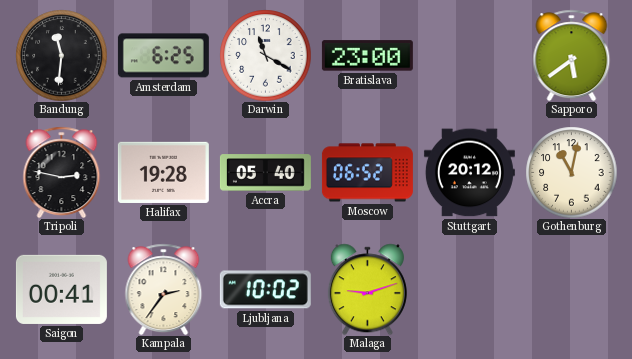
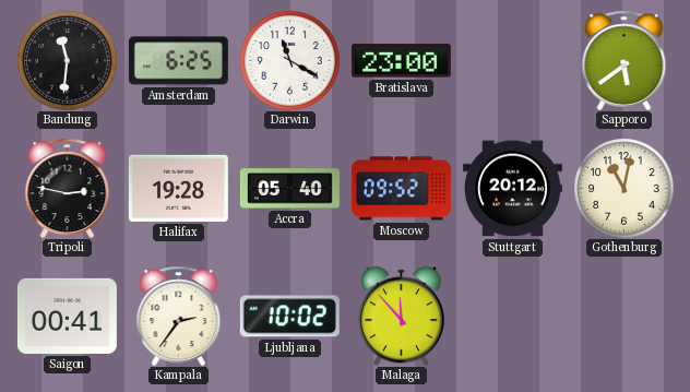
Moscow: 06:52 -> 09:52 (401, 189)
Malaga: 9:12 -> 11:53 (401, 316)
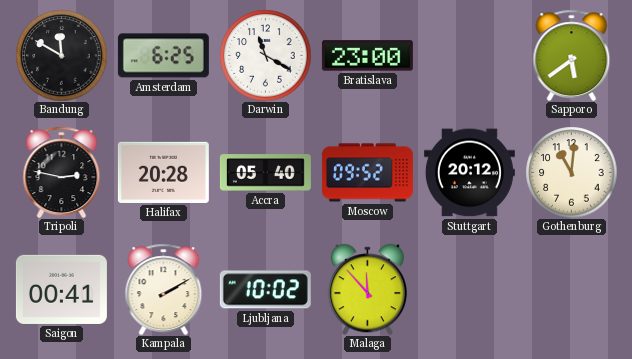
Bandung: 11:31 -> 11:50 (61, 55)
Halifax: 19:28 -> 20:28 (163, 172)
Gothenburg: 11:02 -> 11:01 (571, 172)
Kampala: 2:36 -> 2:10 (164, 289)
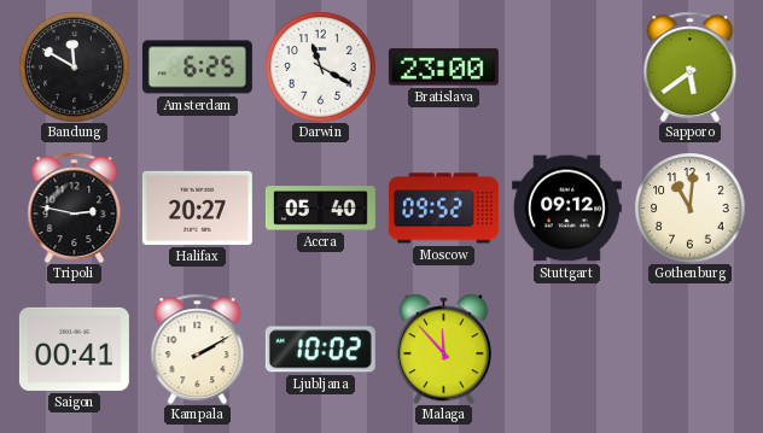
Halifax: 20:28 -> 20:27 (197, 207)
Stuttgart: 20:12 -> 09:12 (566, 209)
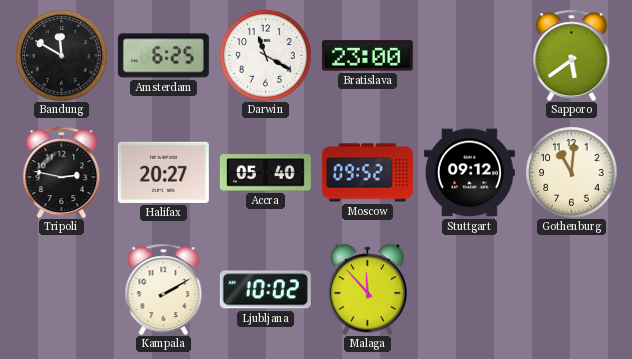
Saigon: 00:41 -> none (74, 349)
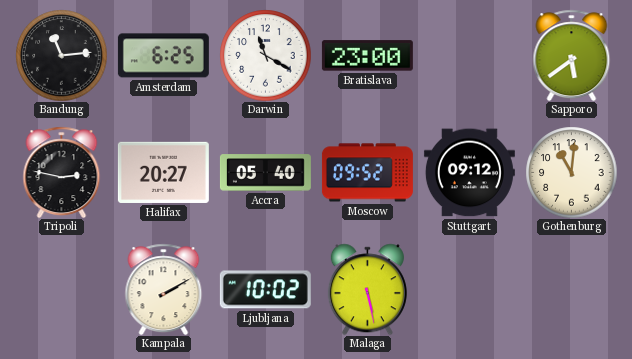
Bandung: 11:50 -> 11:14 (61, 55)
Malaga: 11:53 -> 5:28 (367, 289)
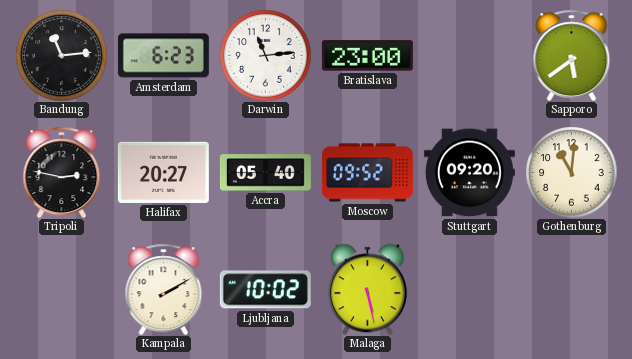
Amsterdam: 6:25 -> 6:23 (163, 56)
Darwin: 11:20 -> 11:14 (265, 55)
Stuttgart: 09:12 -> 09:20 (469, 173)
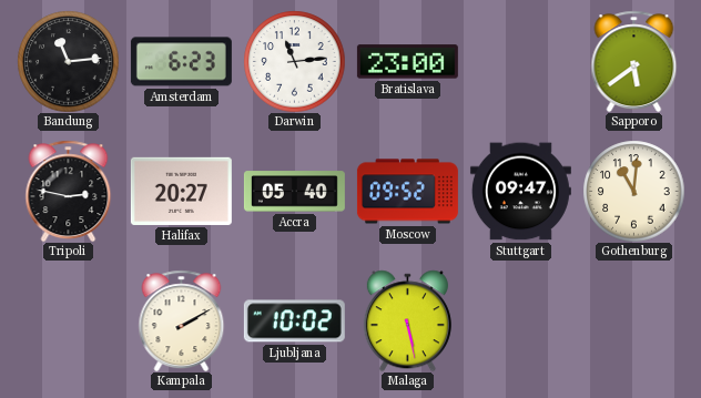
Stuttgart: 09:20 -> 09:47 (520, 192)
